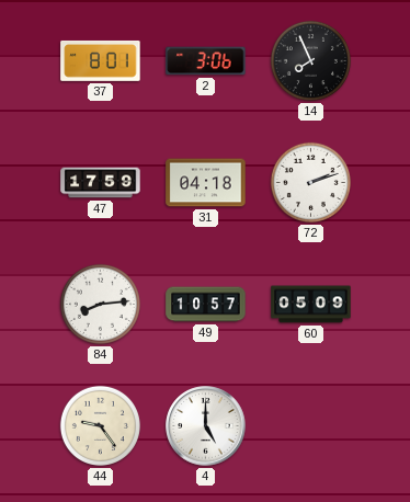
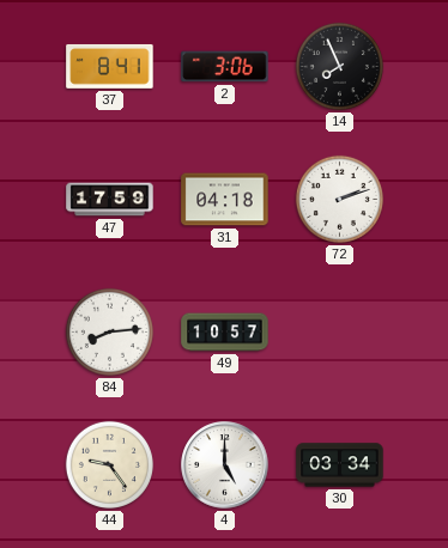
37: 8:01 -> 8:41 (110, 67)
60: 05:09 -> none (311, 305)
30: none -> 03:34 (340, 465)
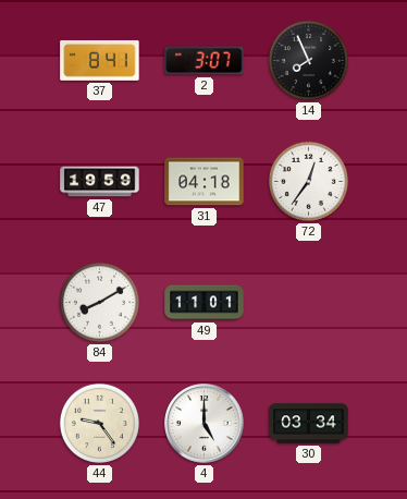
2: 3:06 -> 3:07 (205, 61)
47: 17:59 -> 19:59 (100, 182)
72: 2:12 -> 12:36 (308, 181)
84: 8:14 -> 8:10 (99, 302)
49: 10:57 -> 11:01 (205, 303)
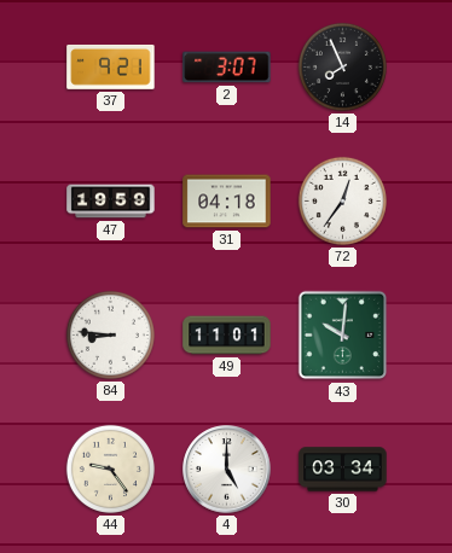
37: 8:41 -> 9:21 (111, 68)
84: 8:10 -> 8:46 (110, 334)
43: none -> 10:01 (343, 336)
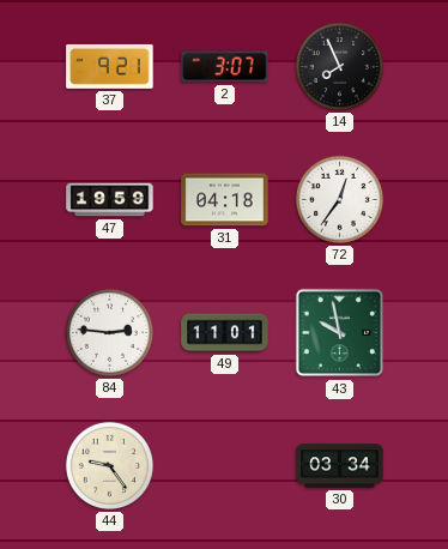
84: 8:46 -> 2:46 (109, 332)
43: 10:01 -> 9:58 (340, 333)
4: 5:00 -> none (227, 470)
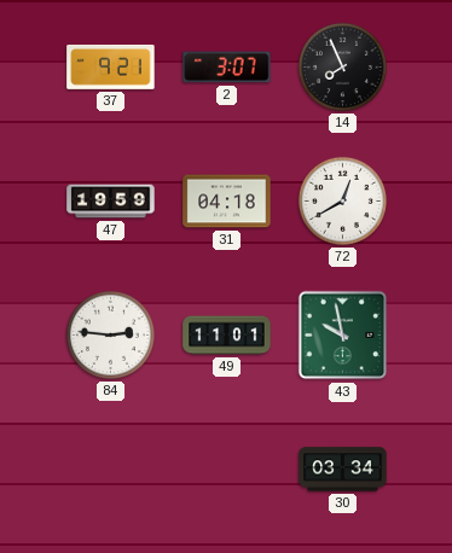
72: 12:36 -> 12:40 (342, 200)
44: 9:24 -> none (109, 465)
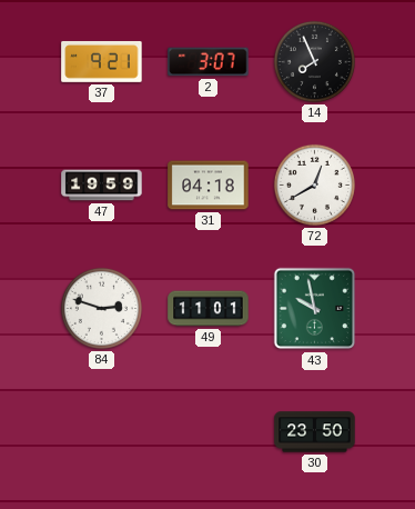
84: 2:46 -> 2:48 (101, 308)
30: 03:34 -> 23:50 (315, 432)
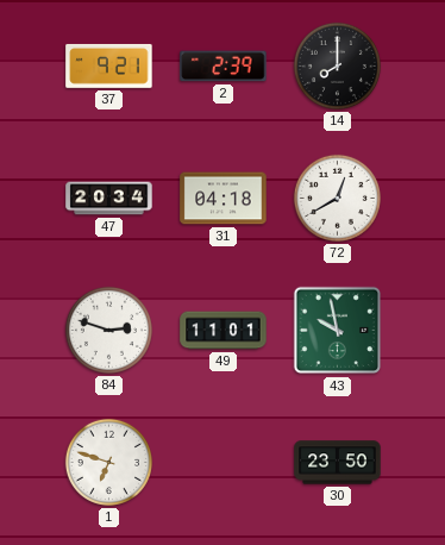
2: 3:07 -> 2:39 (224, 67)
14: 7:56 -> 8:00 (337, 65)
47: 19:59 -> 20:34 (109, 199)
1: none -> 6:48 (108, 462)
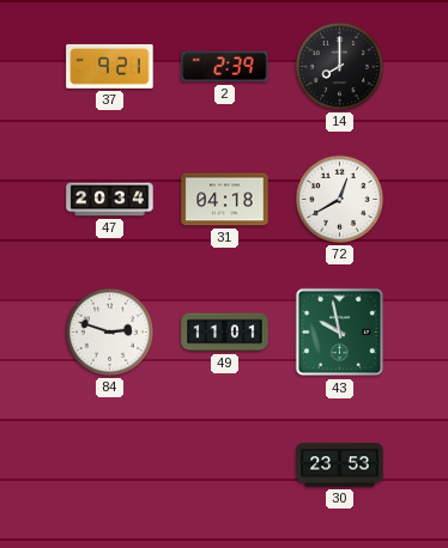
1: 6:48 -> none (108, 462)
30: 23:50 -> 23:53 (340, 465)
